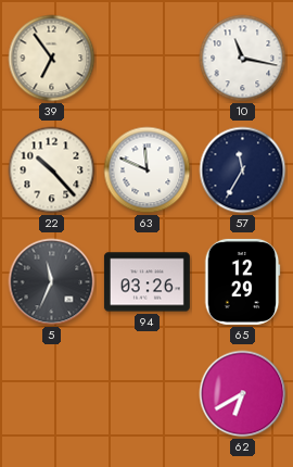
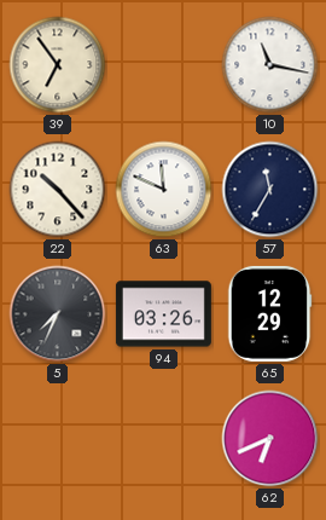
5: 11:34 -> 7:34 (58, 314)
62: 6:40 -> 6:41 (270, 439)
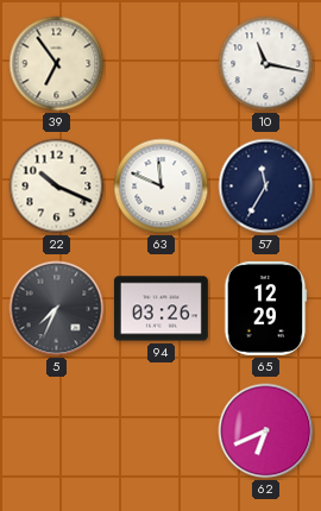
22: 10:23 -> 10:19 (57, 187)
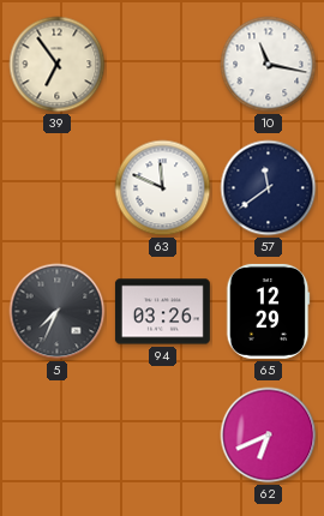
22: 10:19 -> none (57, 187)
57: 11:35 -> 11:39 (269, 188)
